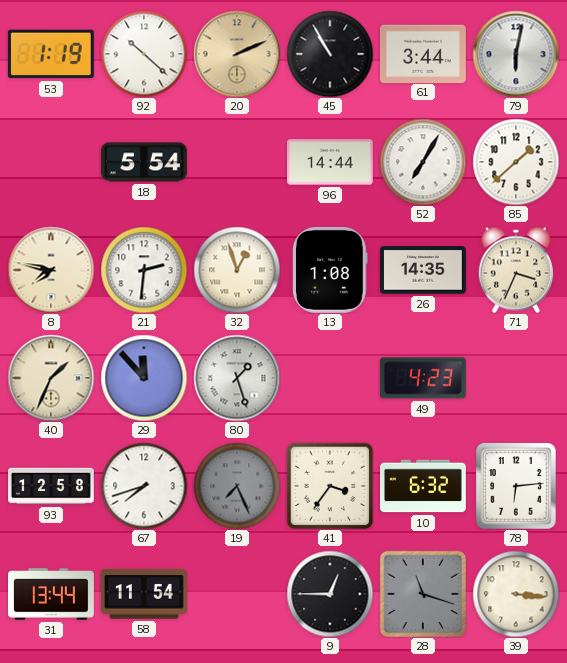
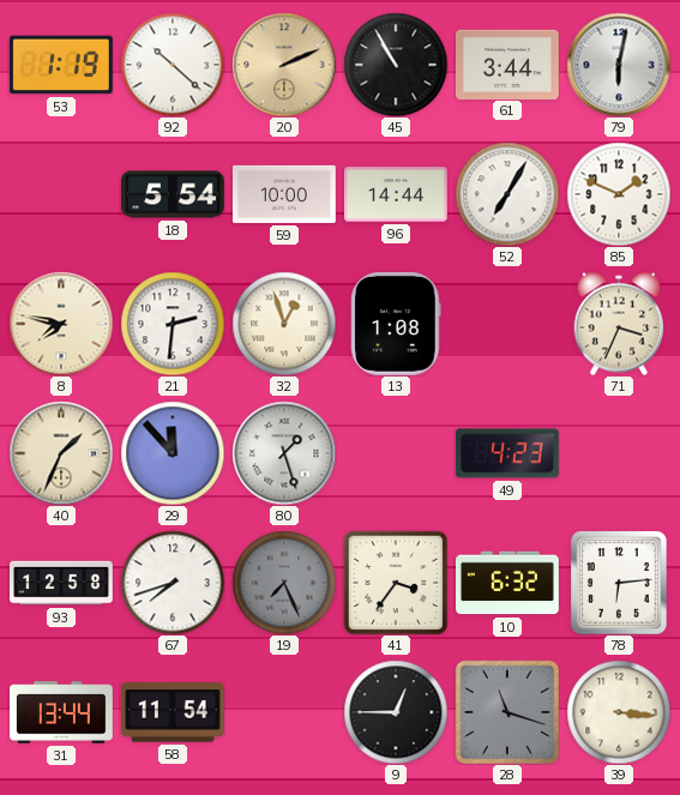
59: none -> 10:00 (284, 194)
85: 1:38 -> 1:49 (619, 194)
26: 14:35 -> none (424, 270)
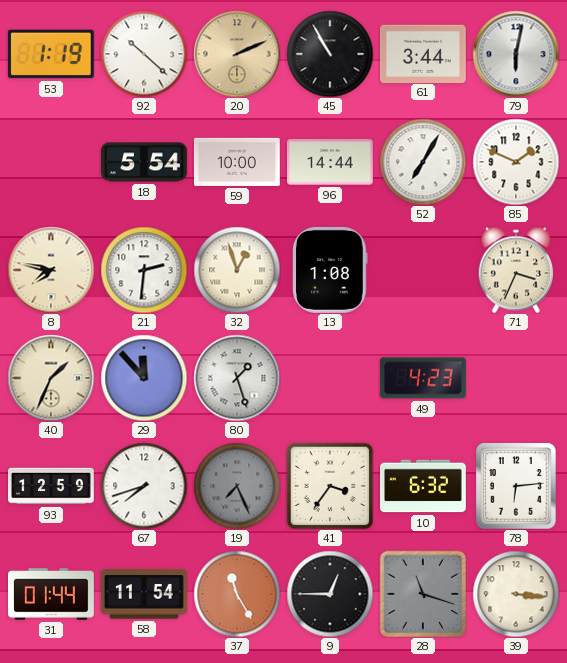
93: 12:58 -> 12:59 (52, 486)
31: 13:44 -> 01:44 (52, 594)
37: none -> 11:25 (237, 594)
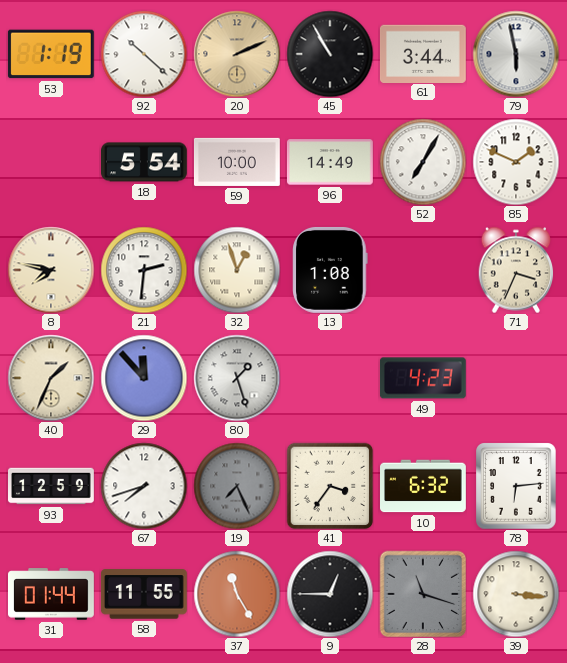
79: 6:02 -> 5:58 (516, 54)
96: 14:44 -> 14:49 (330, 162)
58: 11:54 -> 11:55 (144, 594)
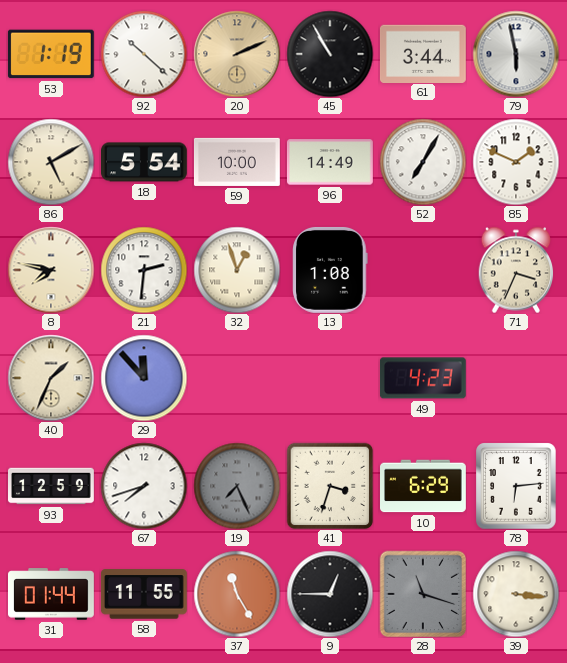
86: none -> 5:10 (51, 162)
80: 1:27 -> none (237, 378)
41: 3:36 -> 3:33 (330, 486)
10: 6:32 -> 6:29 (424, 486)
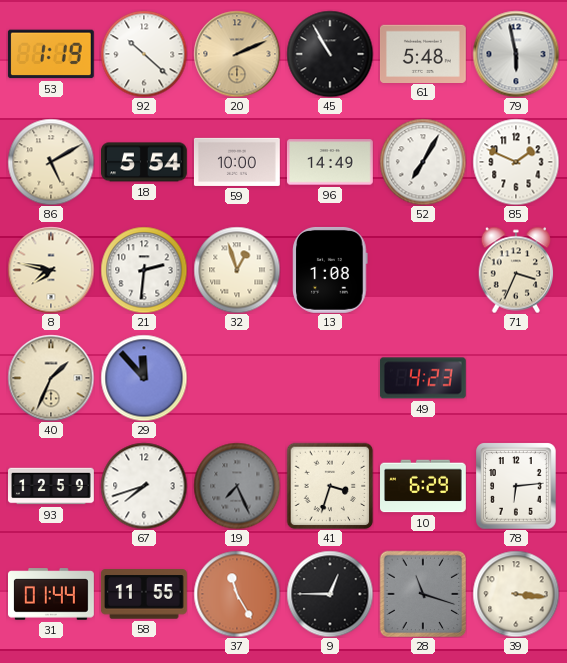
61: 3:44 -> 5:48 (423, 53)
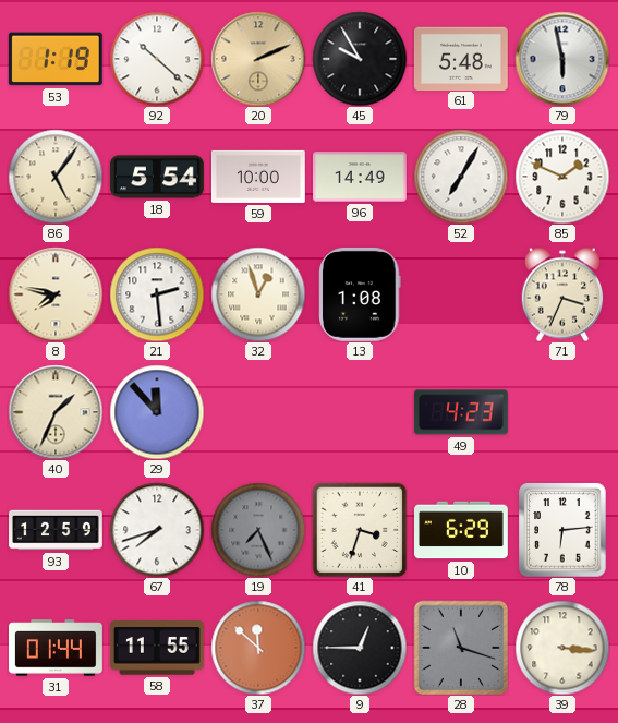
45: 10:55 -> 9:55 (360, 59)
86: 5:10 -> 5:06 (56, 177)
21: 2:31 -> 2:29 (157, 294)
37: 11:25 -> 11:52 (258, 648)
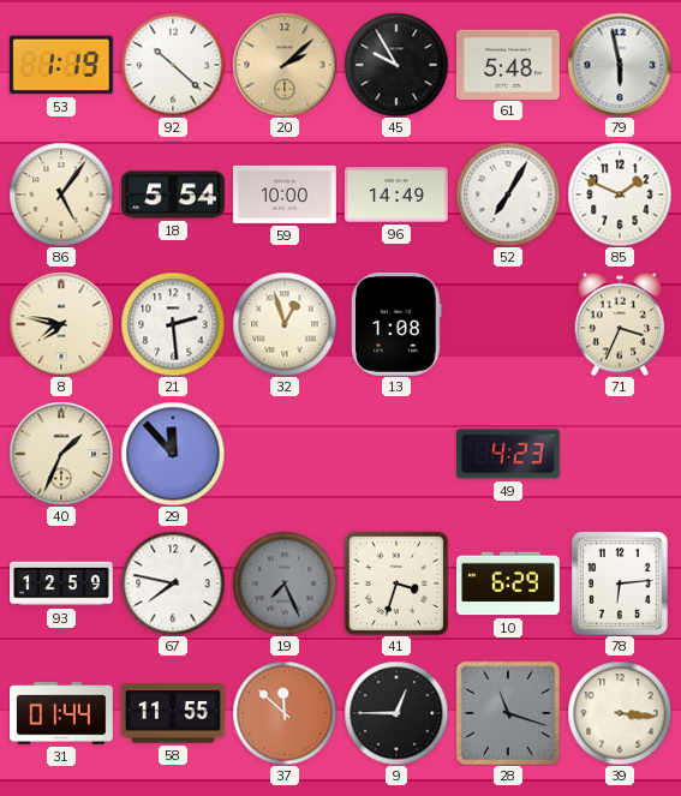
20: 2:11 -> 2:08 (285, 65)
67: 7:42 -> 7:47 (173, 583)
